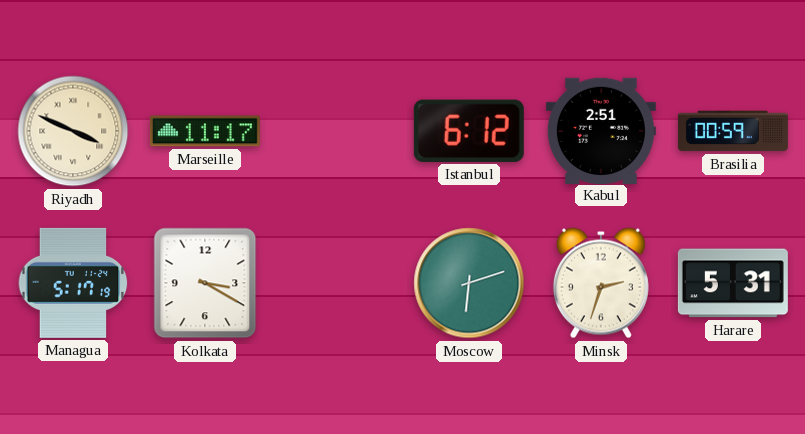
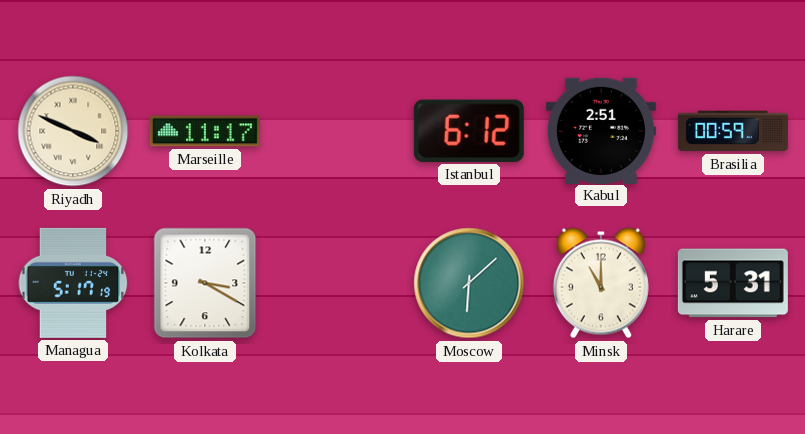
Moscow: 6:12 -> 6:08 (469, 283)
Minsk: 2:33 -> 11:00 (601, 283)
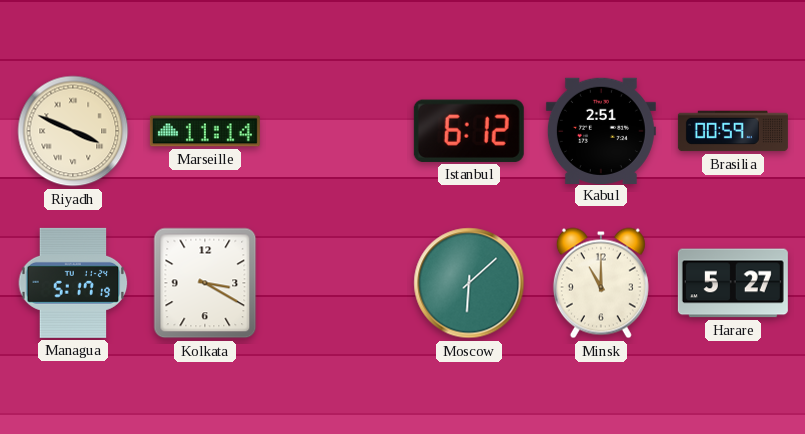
Marseille: 11:17 -> 11:14 (205, 131)
Harare: 5:31 -> 5:27 (733, 283)
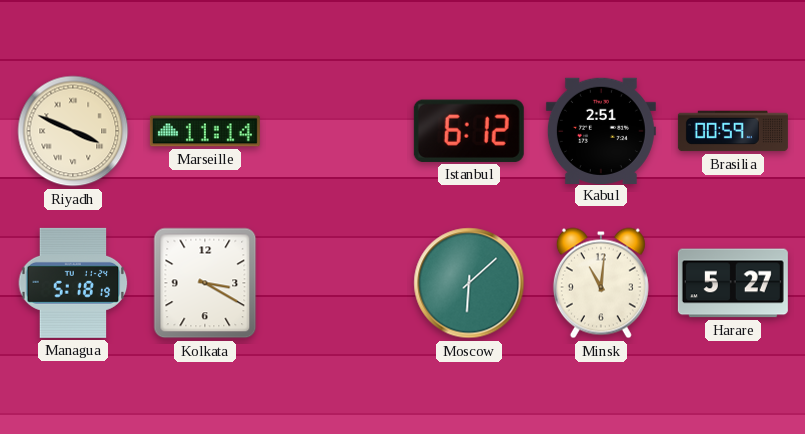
Managua: 5:17 -> 5:18 (73, 283)
Minsk: 11:00 -> 11:01 (601, 283)
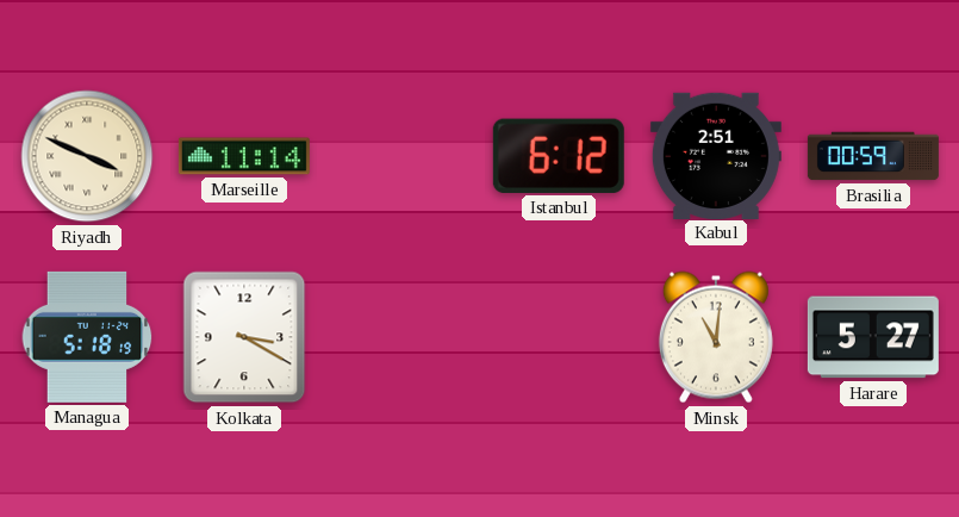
Moscow: 6:08 -> none (469, 283)
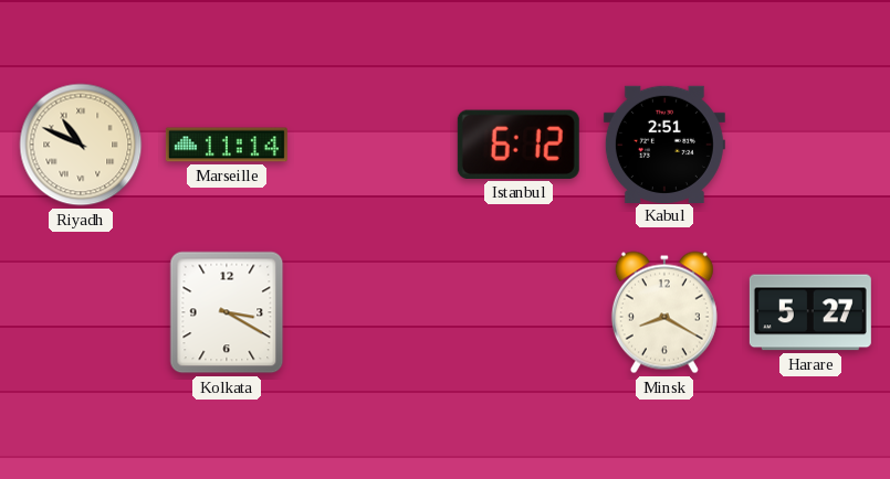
Riyadh: 3:49 -> 10:49 (81, 145)
Brasilia: 00:59 -> none (873, 156)
Managua: 5:18 -> none (87, 337)
Minsk: 11:01 -> 8:20 (664, 312)
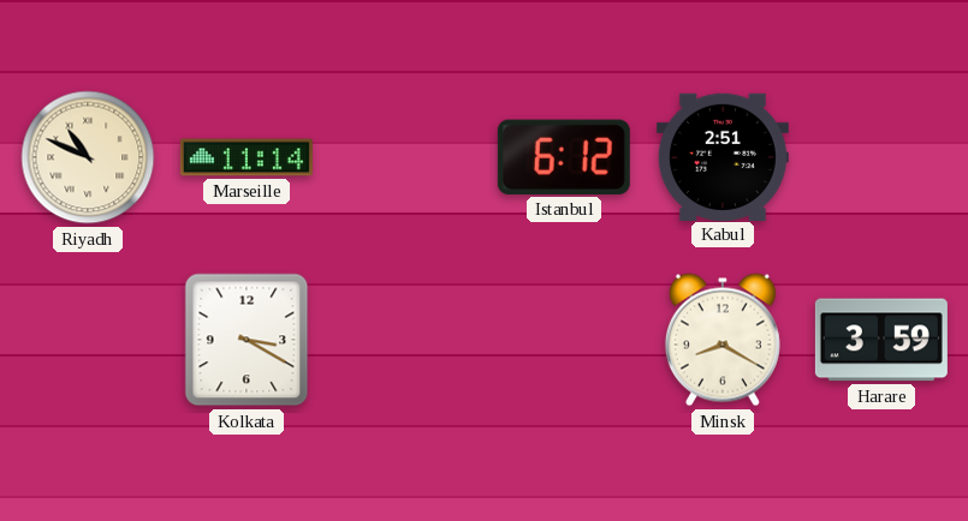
Harare: 5:27 -> 3:59 (881, 340)
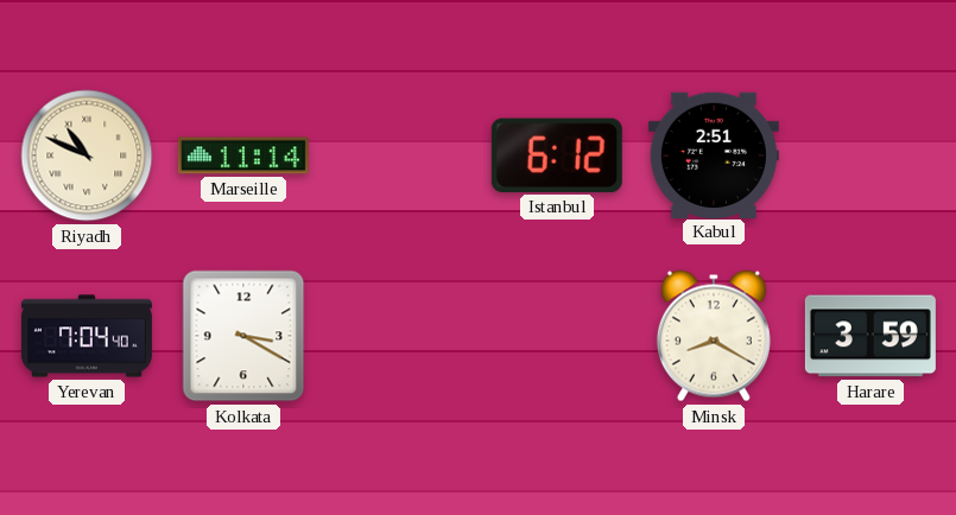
Yerevan: none -> 7:04 (87, 336)
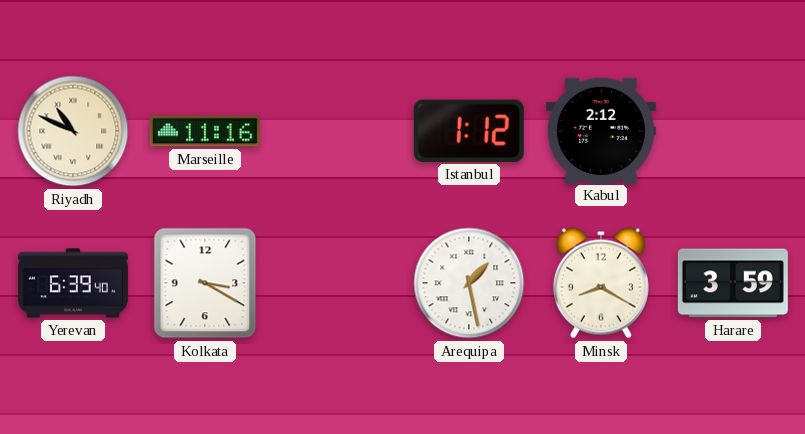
Marseille: 11:14 -> 11:16 (205, 131)
Istanbul: 6:12 -> 1:12 (469, 131)
Kabul: 2:51 -> 2:12 (601, 130)
Yerevan: 7:04 -> 6:39 (73, 283)
Arequipa: none -> 1:28 (469, 283)
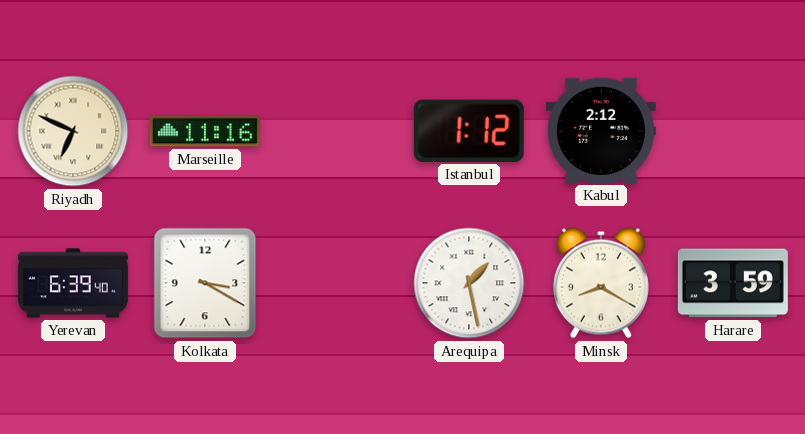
Riyadh: 10:49 -> 6:49 (73, 131)
